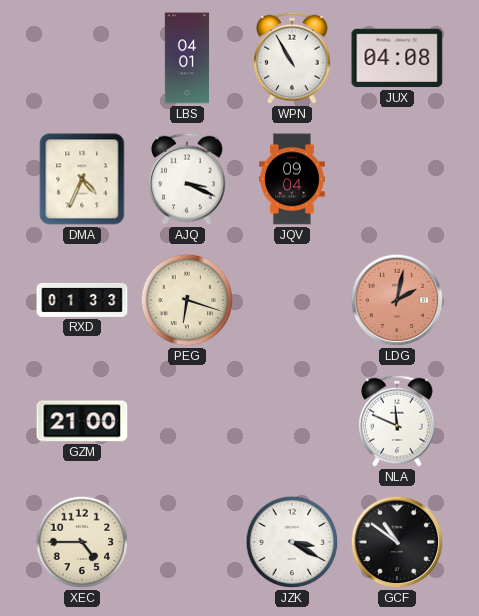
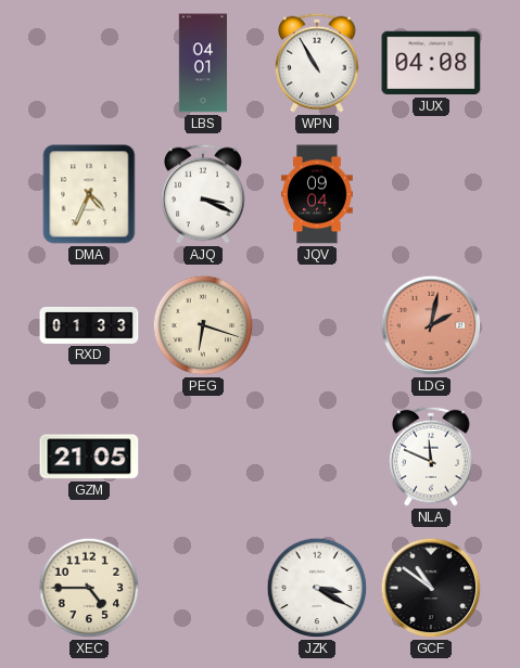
GZM: 21:00 -> 21:05 (89, 457)
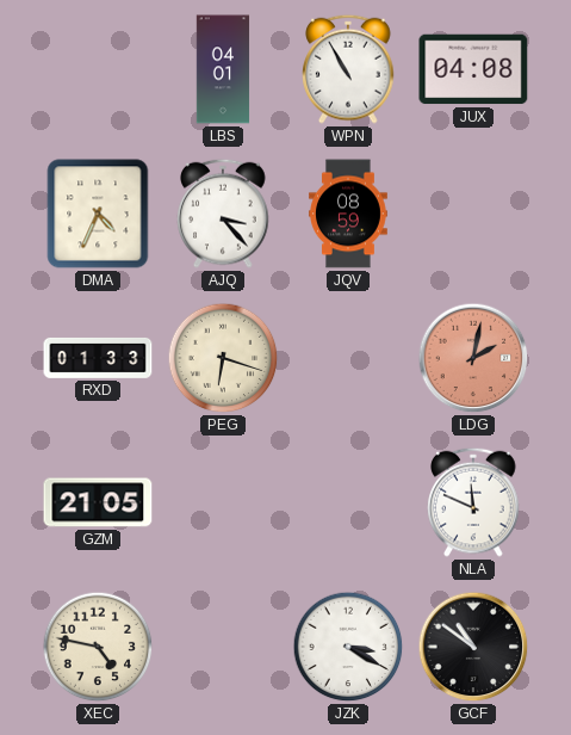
AJQ: 3:19 -> 3:23 (223, 214)
JQV: 09:04 -> 08:59 (349, 214)
XEC: 4:45 -> 4:47 (98, 647)
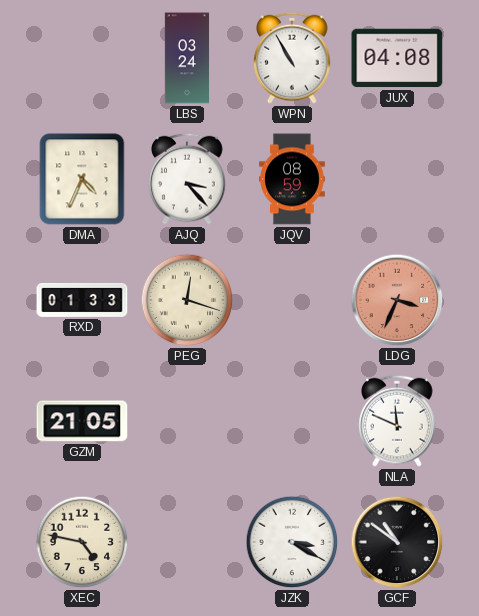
LBS: 04:01 -> 03:24 (187, 58)
PEG: 6:18 -> 12:18 (187, 300)
LDG: 2:02 -> 3:34 (397, 300)
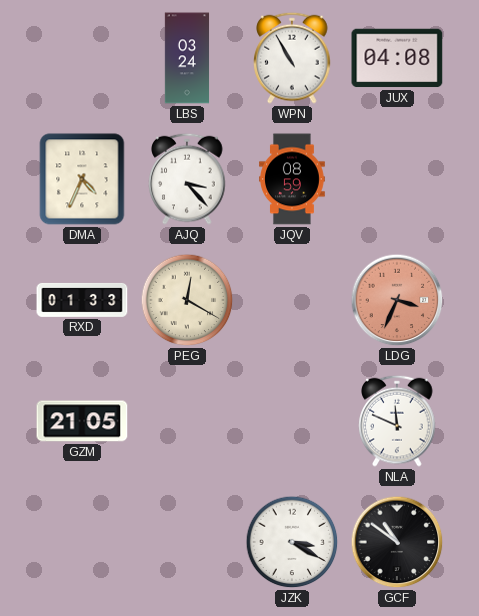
PEG: 12:18 -> 12:20 (187, 300)
XEC: 4:47 -> none (82, 542)
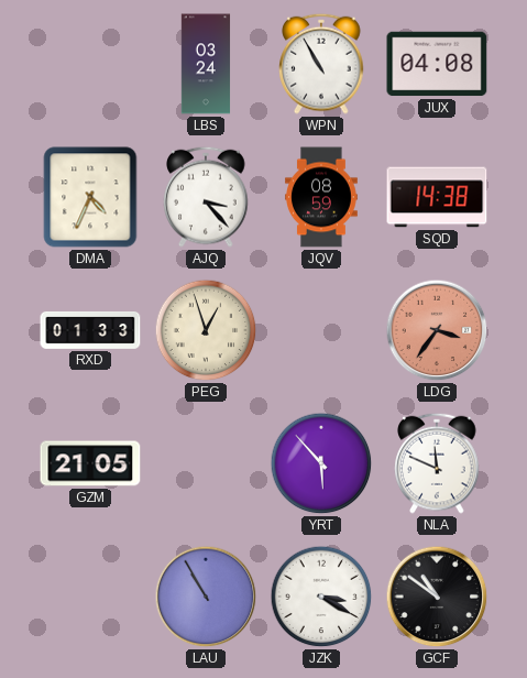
SQD: none -> 14:38 (437, 197)
PEG: 12:20 -> 12:57 (206, 330)
LDG: 3:34 -> 3:36 (437, 330)
YRT: none -> 5:53 (321, 463)
LAU: none -> 10:55 (206, 597)
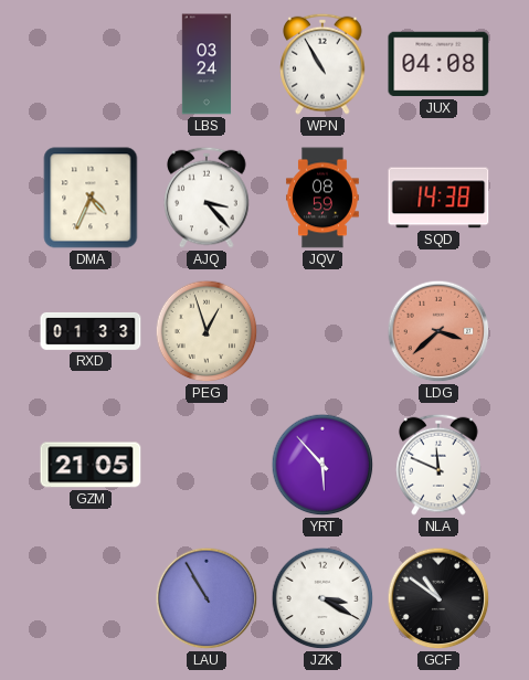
LDG: 3:36 -> 3:38 (438, 331)
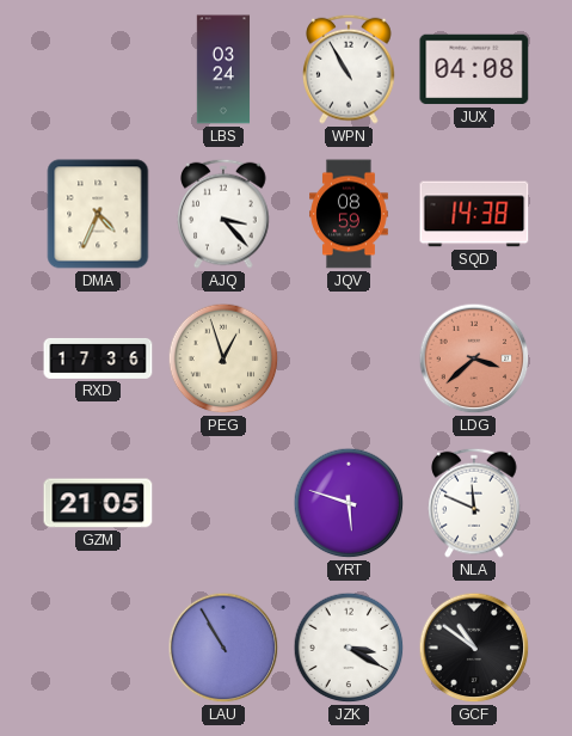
RXD: 01:33 -> 17:36 (98, 358)
YRT: 5:53 -> 5:48 (349, 503)
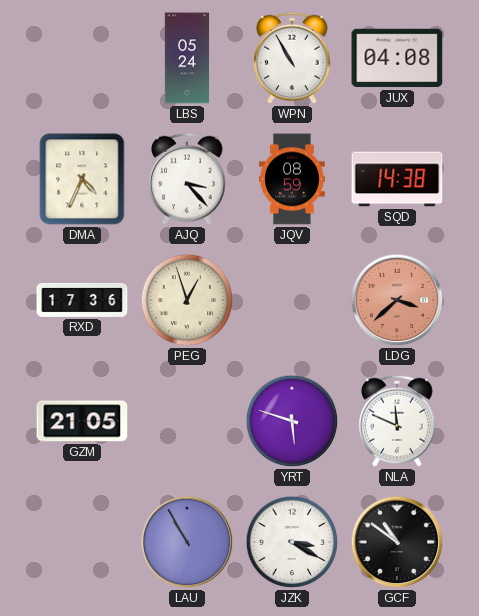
LBS: 03:24 -> 05:24 (187, 58)
